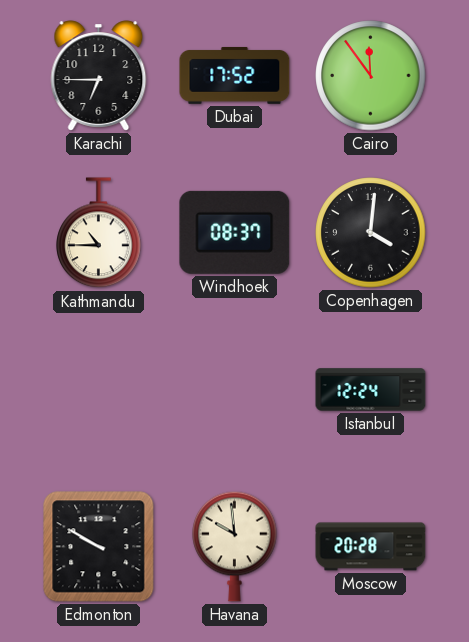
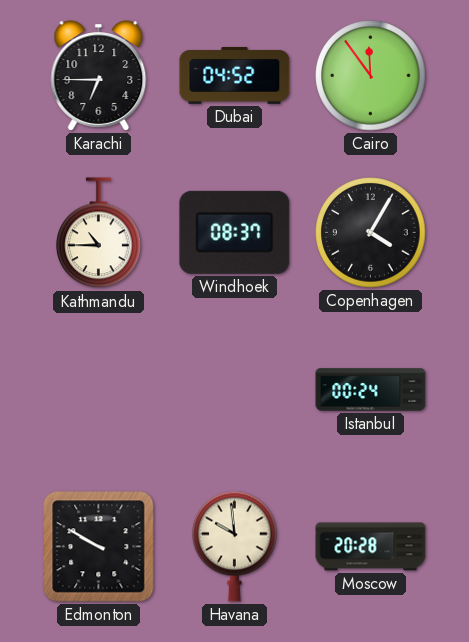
Dubai: 17:52 -> 04:52 (235, 75)
Copenhagen: 4:01 -> 4:05 (371, 233)
Istanbul: 12:24 -> 00:24 (371, 390)
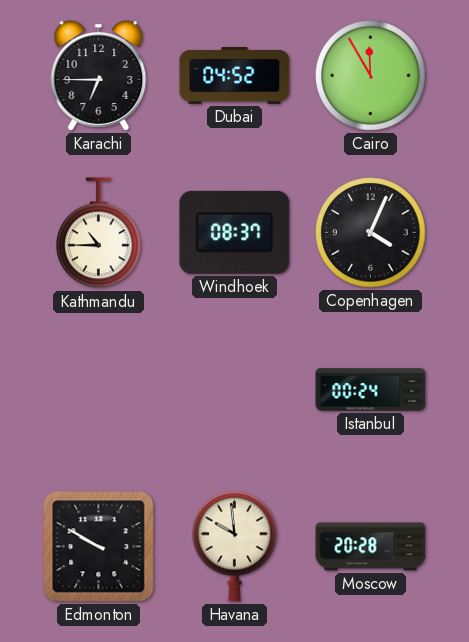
Cairo: 11:54 -> 11:55 (371, 76)
Copenhagen: 4:05 -> 4:04 (371, 233)
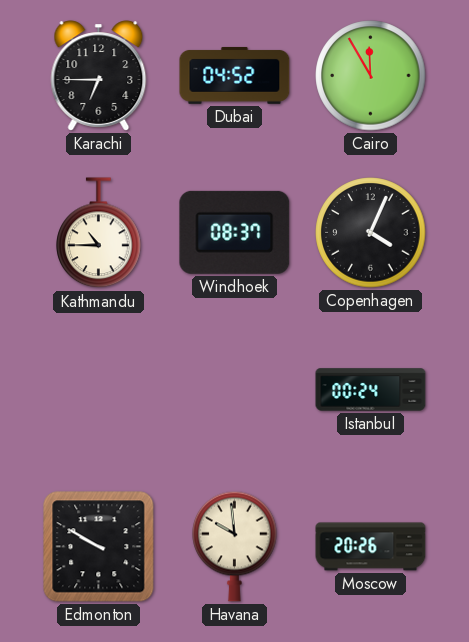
Moscow: 20:28 -> 20:26 (371, 547)
